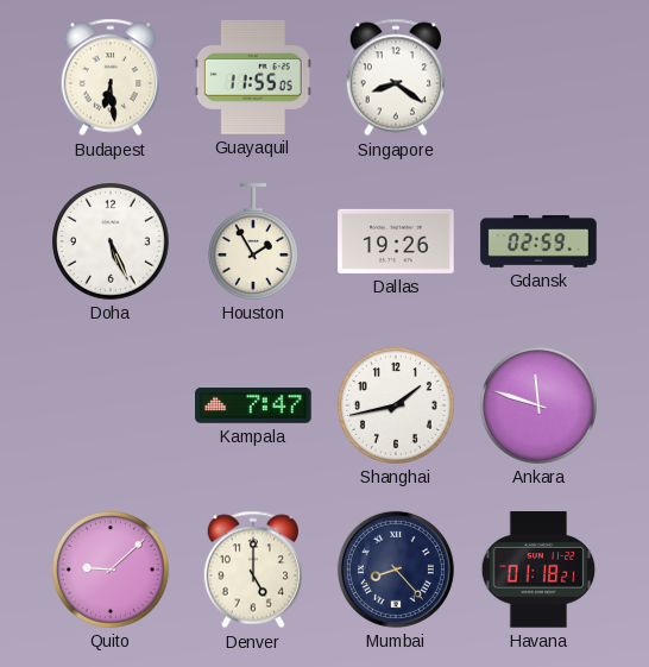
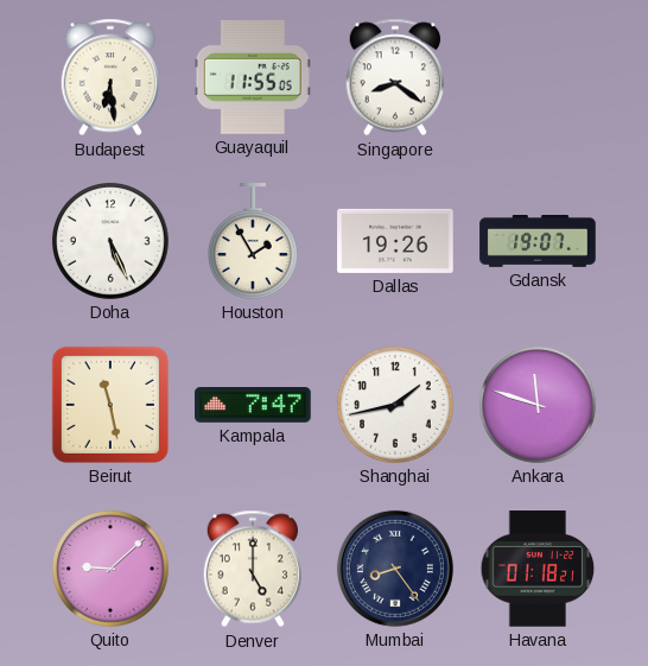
Gdansk: 02:59 -> 19:07 (538, 241)
Beirut: none -> 11:28 (110, 405)
Mumbai: 8:23 -> 8:24 (395, 569)
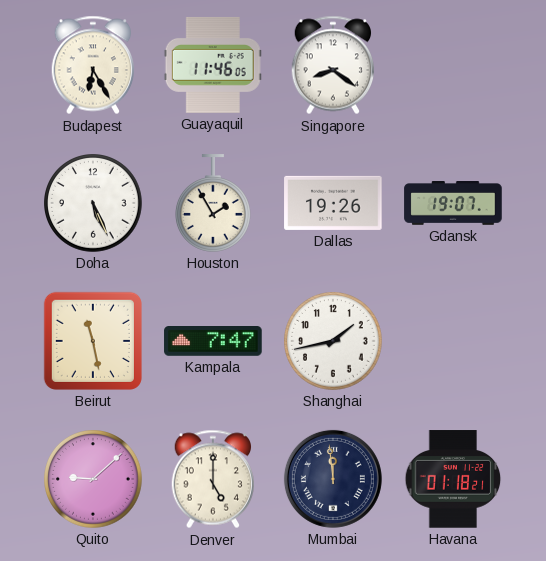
Budapest: 6:29 -> 6:25 (93, 65)
Guayaquil: 11:55 -> 11:46 (213, 65)
Ankara: 11:48 -> none (539, 406)
Mumbai: 8:24 -> 11:59 (333, 479)
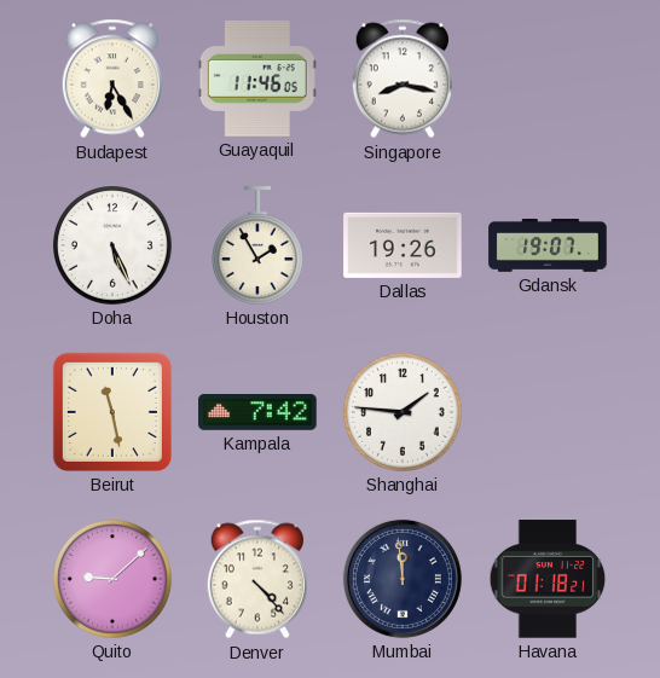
Singapore: 8:21 -> 8:17 (403, 79)
Kampala: 7:47 -> 7:42 (257, 413)
Shanghai: 1:43 -> 1:46 (404, 413)
Denver: 5:00 -> 4:23 (257, 579)
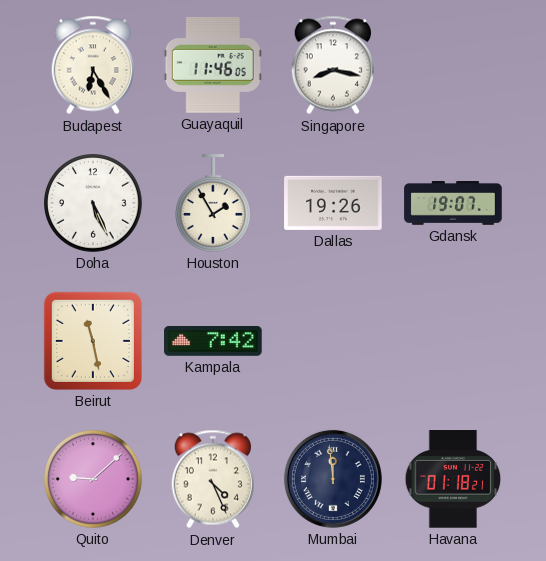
Shanghai: 1:46 -> none (404, 413)
Denver: 4:23 -> 4:26 (213, 479)
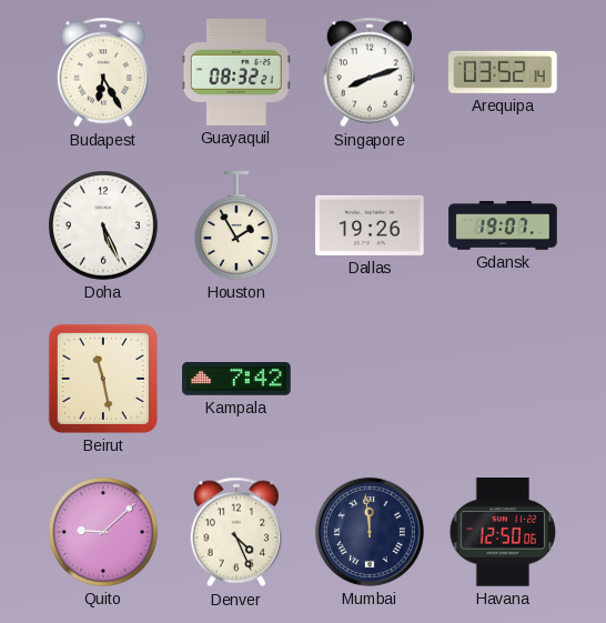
Guayaquil: 11:46 -> 08:32 (236, 72)
Singapore: 8:17 -> 8:12 (370, 72)
Arequipa: none -> 03:52 (503, 72)
Havana: 01:18 -> 12:50 (503, 532)
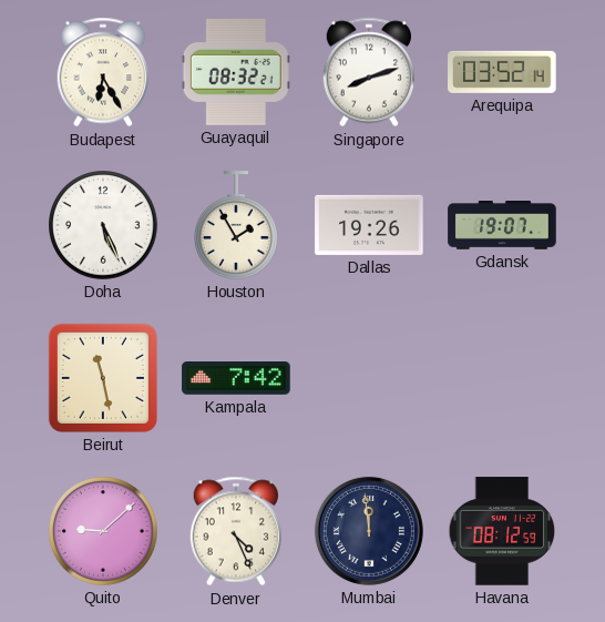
Havana: 12:50 -> 08:12 (502, 531)
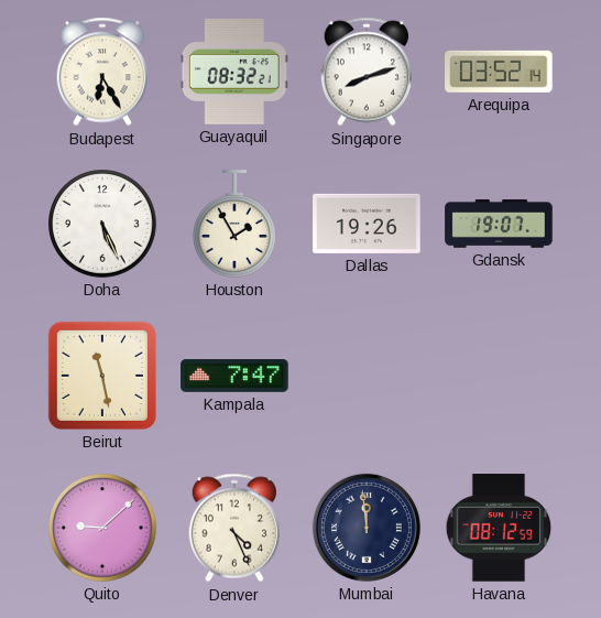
Kampala: 7:42 -> 7:47 (234, 377)
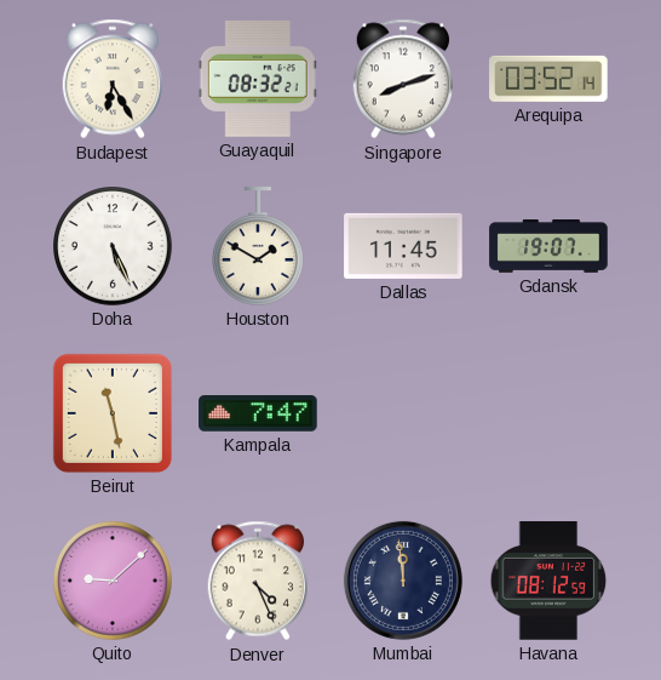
Houston: 1:55 -> 1:50 (259, 246)
Dallas: 19:26 -> 11:45 (403, 246)
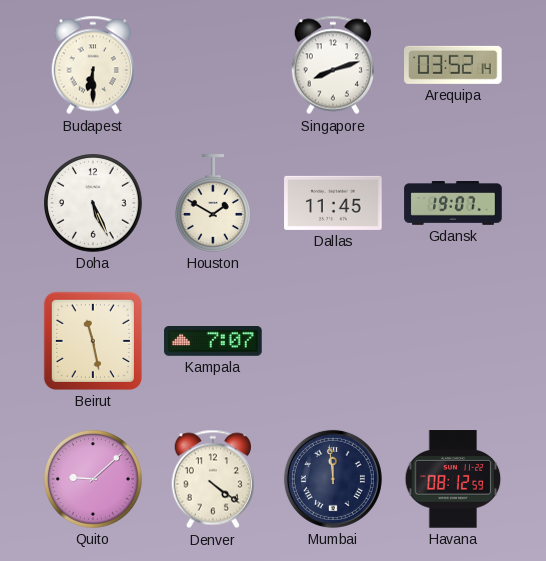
Budapest: 6:25 -> 6:30 (93, 65)
Guayaquil: 08:32 -> none (258, 79)
Kampala: 7:47 -> 7:07 (213, 342)
Denver: 4:26 -> 4:21 (213, 479)
